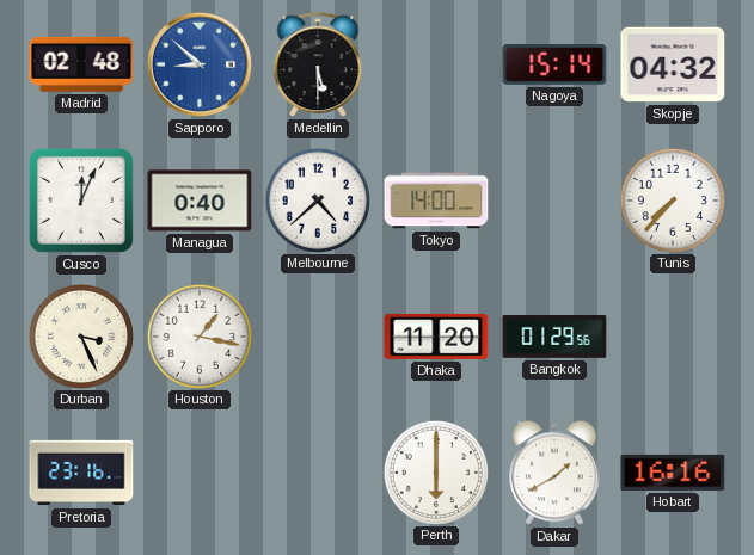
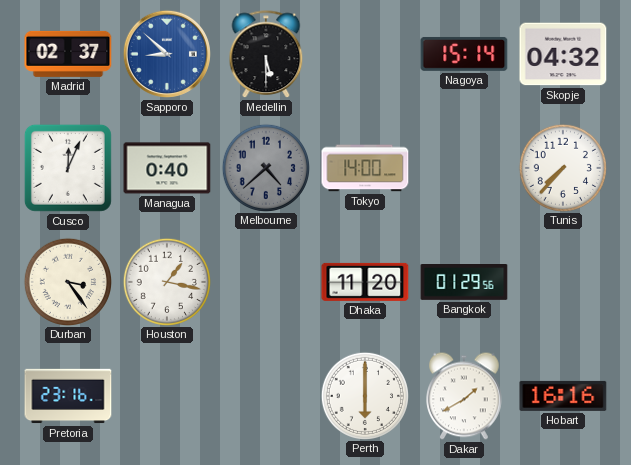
Madrid: 02:48 -> 02:37 (68, 54)
Melbourne dial: white -> grey (265, 167)
Durban: 3:26 -> 3:24 (67, 281)
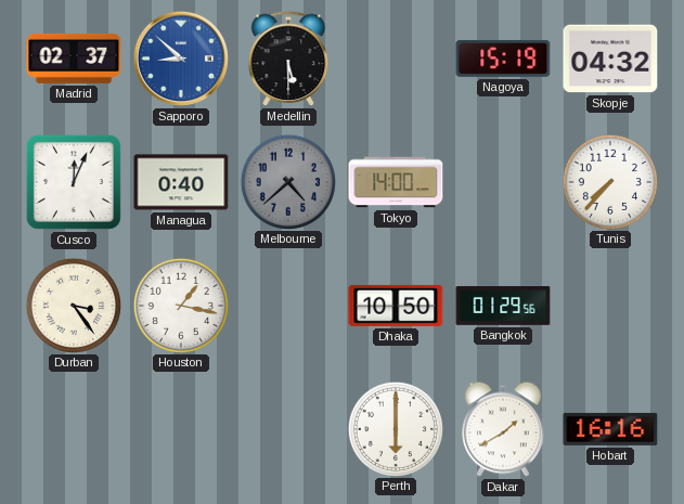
Nagoya: 15:14 -> 15:19 (503, 59)
Dhaka: 11:20 -> 10:50 (396, 306)
Pretoria: 23:16 -> none (68, 396)
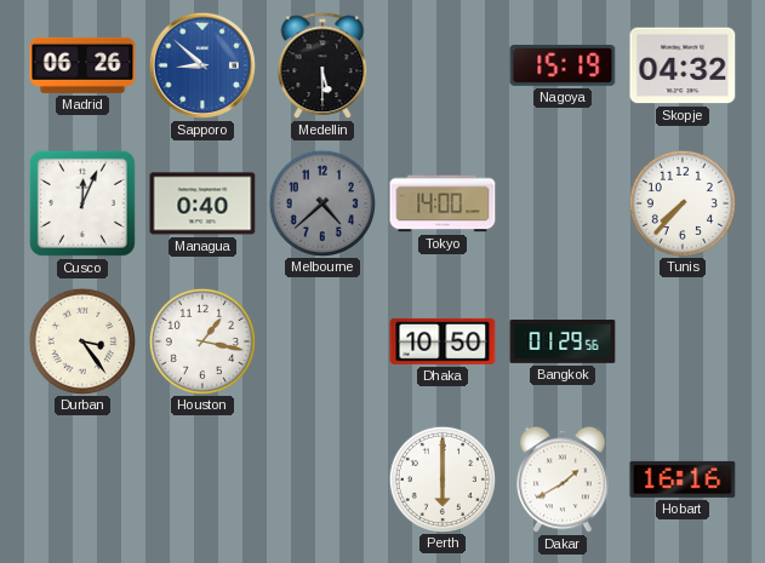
Madrid: 02:37 -> 06:26 (82, 65)
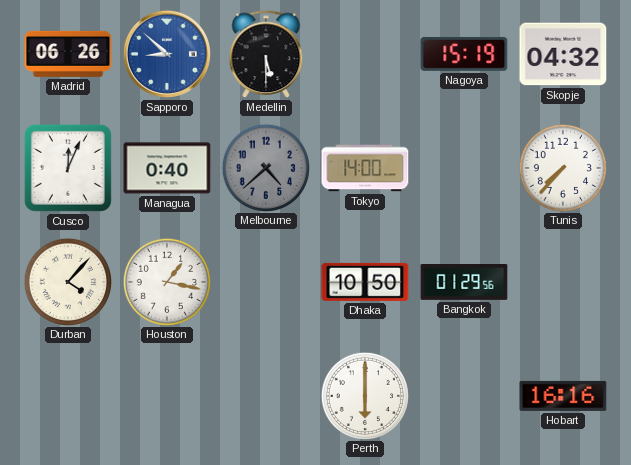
Durban: 3:24 -> 4:07 (67, 281)
Dakar: 1:40 -> none (563, 479)
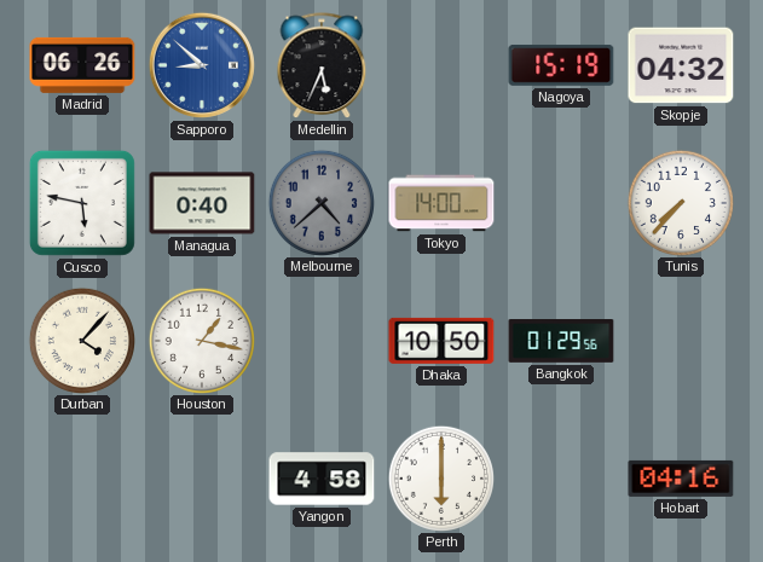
Medellin: 5:30 -> 5:34 (322, 66)
Cusco: 12:04 -> 5:47 (82, 203)
Yangon: none -> 4:58 (322, 479)
Hobart: 16:16 -> 04:16 (681, 479)
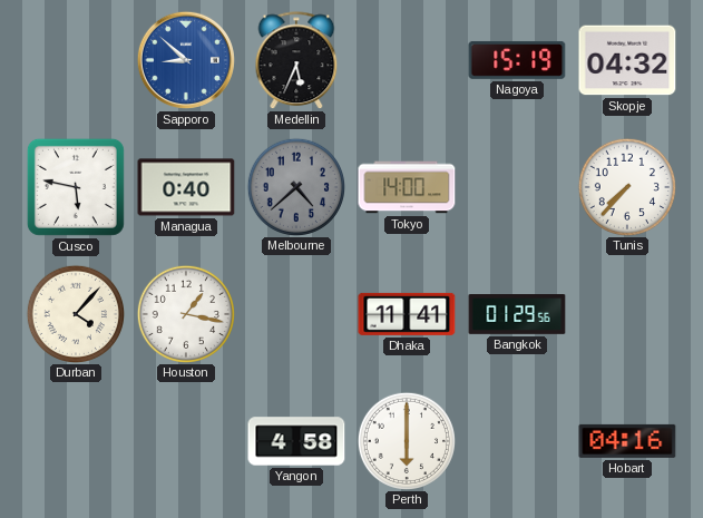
Madrid: 06:26 -> none (82, 65)
Dhaka: 10:50 -> 11:41 (407, 314)
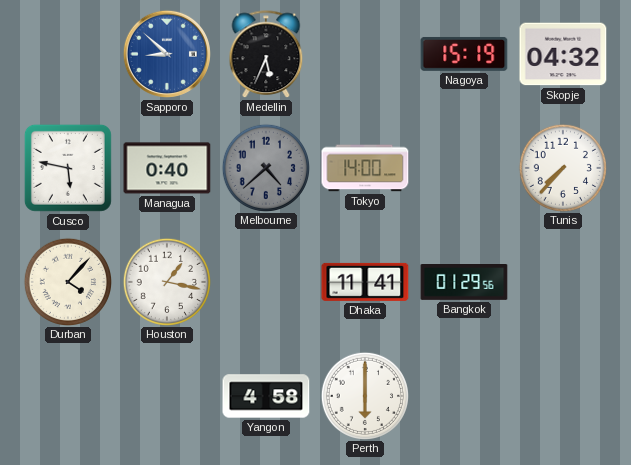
Hobart: 04:16 -> none (627, 441)
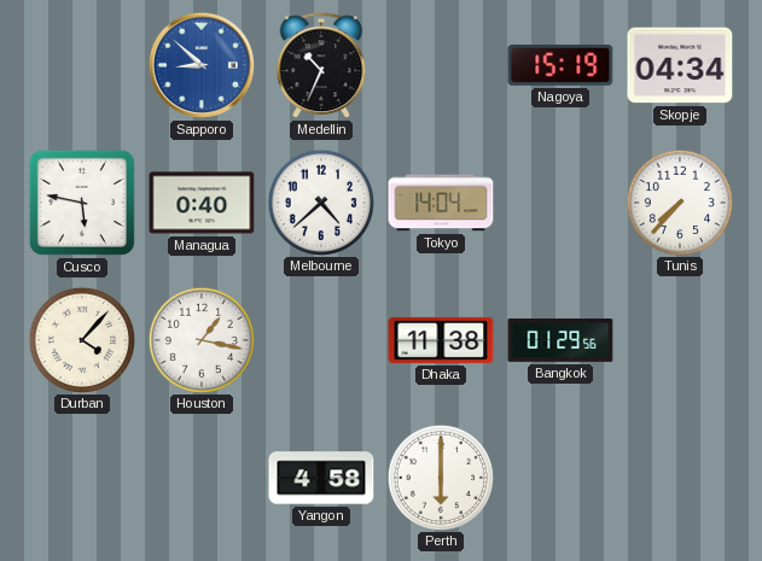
Medellin: 5:34 -> 10:34 (321, 66)
Skopje: 04:32 -> 04:34 (680, 65)
Melbourne dial: grey -> white (320, 201)
Tokyo: 14:00 -> 14:04 (441, 203)
Dhaka: 11:41 -> 11:38 (441, 340)
